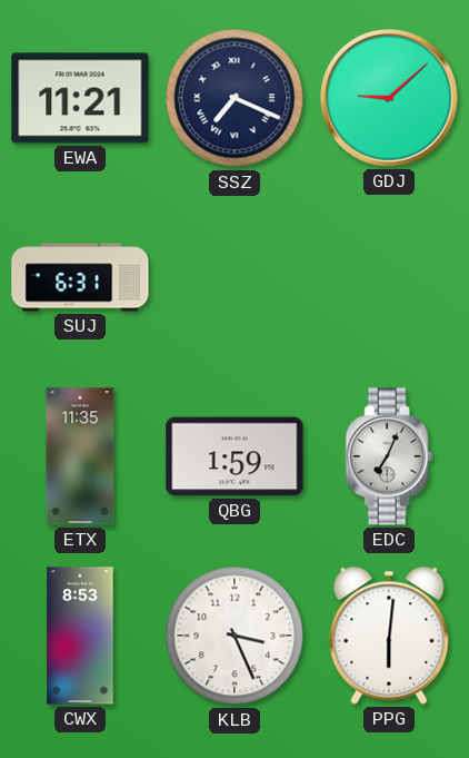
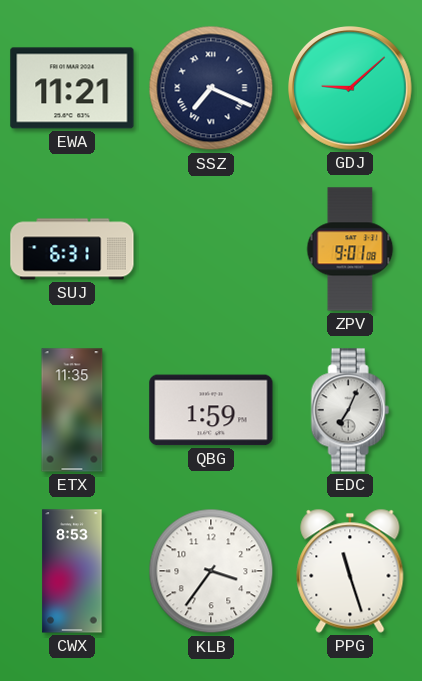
ZPV: none -> 9:01 (350, 249)
KLB: 3:26 -> 3:36 (211, 571)
PPG: 6:01 -> 11:27 (350, 571)
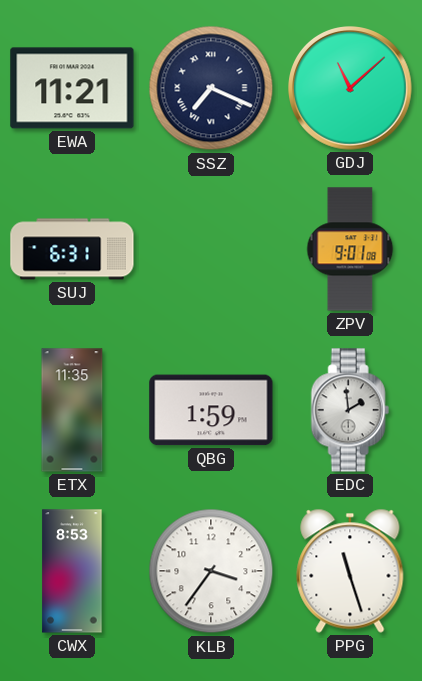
GDJ: 9:08 -> 11:08 (351, 89)
EDC: 7:04 -> 1:59 (350, 410)
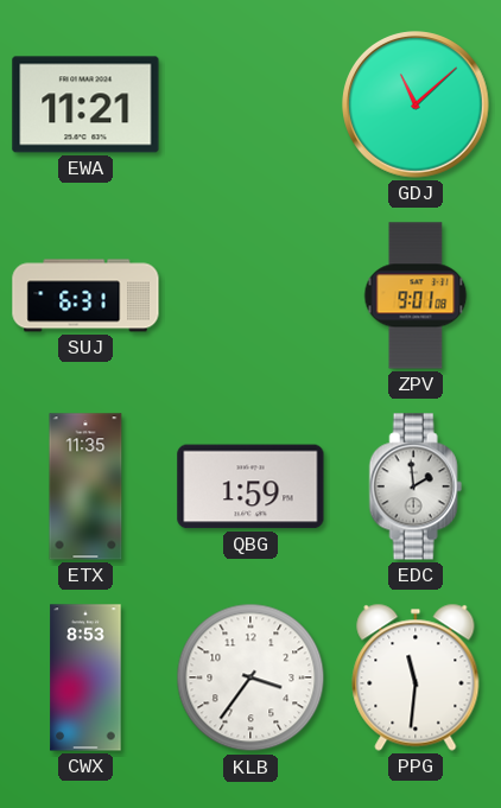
SSZ: 7:19 -> none (211, 88)
PPG: 11:27 -> 11:31 (416, 677)
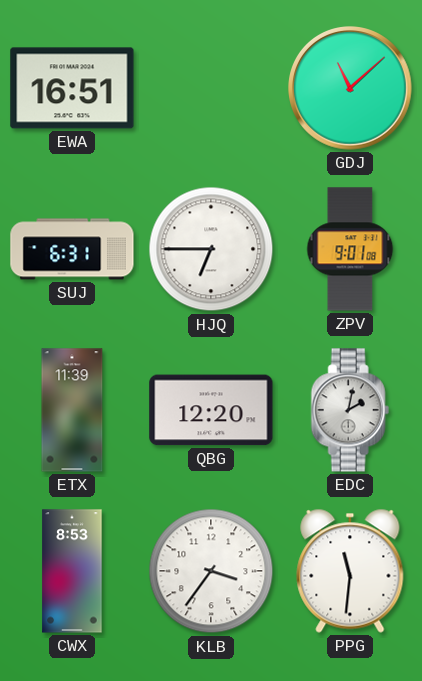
EWA: 11:21 -> 16:51 (72, 88)
HJQ: none -> 6:45 (211, 249)
ETX: 11:35 -> 11:39 (72, 410)
QBG: 1:59 -> 12:20 (211, 410)
EDC: 1:59 -> 2:02 (350, 410)
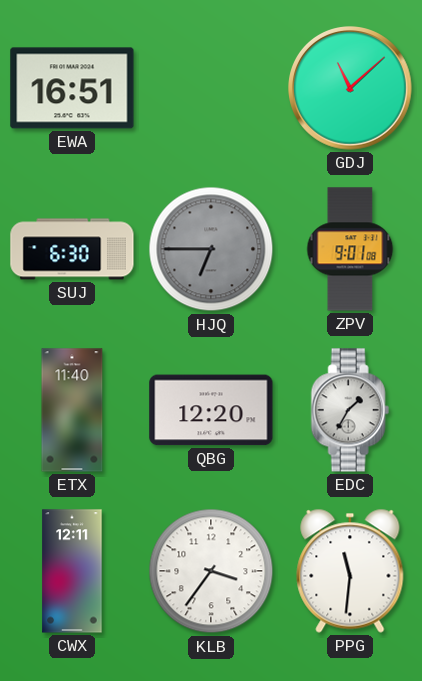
SUJ: 6:31 -> 6:30 (72, 249)
HJQ dial: white -> grey (211, 249)
ETX: 11:39 -> 11:40 (72, 410)
EDC: 2:02 -> 1:35 (350, 410)
CWX: 8:53 -> 12:11 (72, 571)
